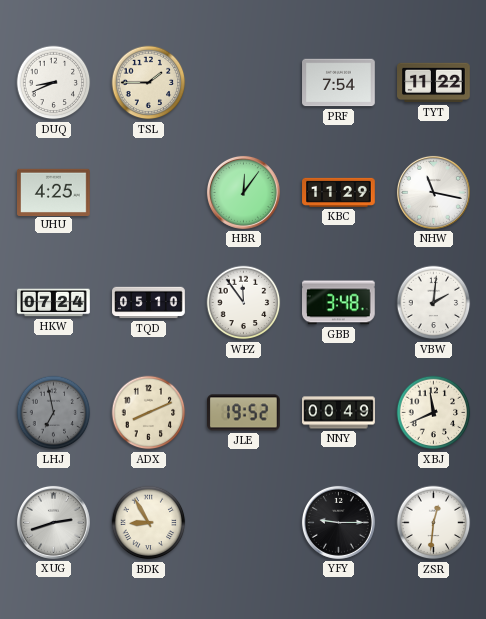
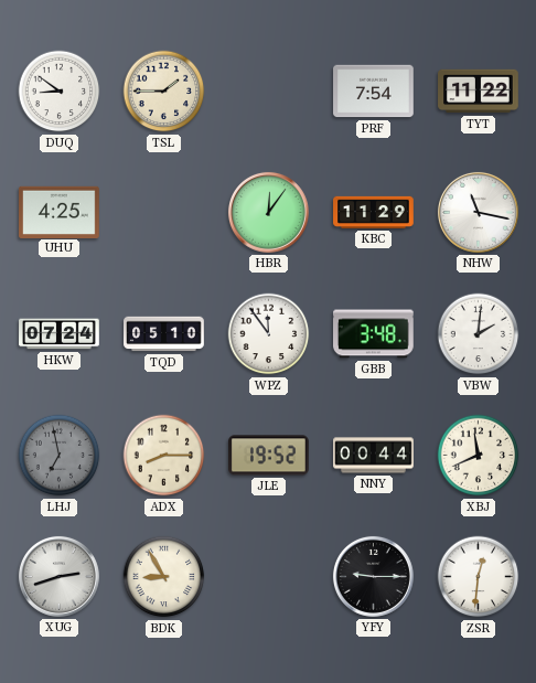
DUQ: 8:41 -> 8:51 (60, 92)
ADX: 8:11 -> 8:15 (164, 456)
NNY: 00:49 -> 00:44 (374, 456)
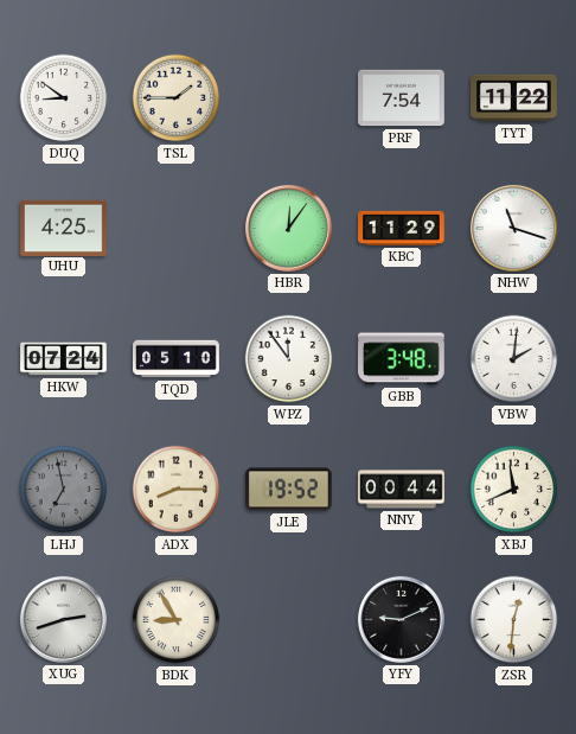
NHW: 11:17 -> 11:18 (513, 228)
YFY: 9:15 -> 9:11 (401, 619)
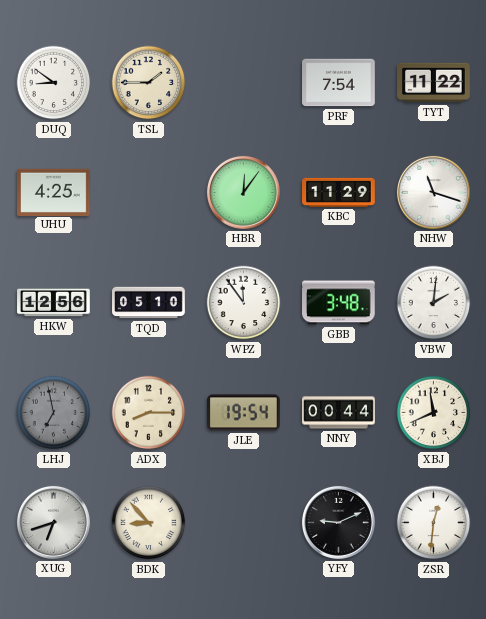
HKW: 07:24 -> 12:56 (54, 303)
JLE: 19:52 -> 19:54 (244, 413)
XUG: 2:42 -> 6:42 (53, 522)
BDK: 8:55 -> 8:53 (149, 523)
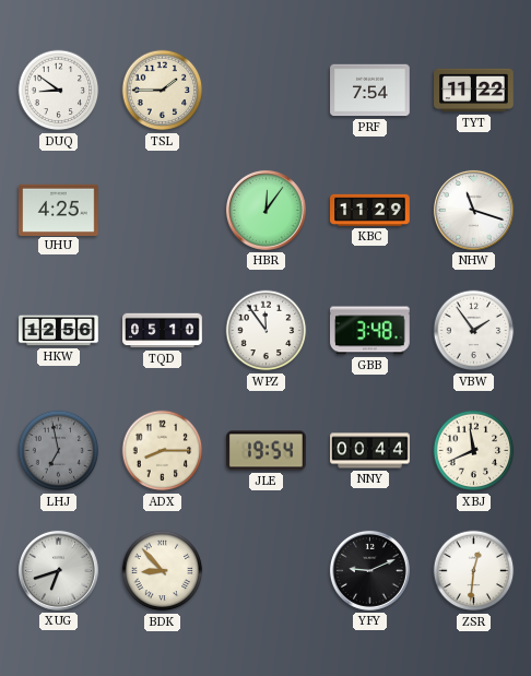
VBW: 2:01 -> 1:54 (474, 331)
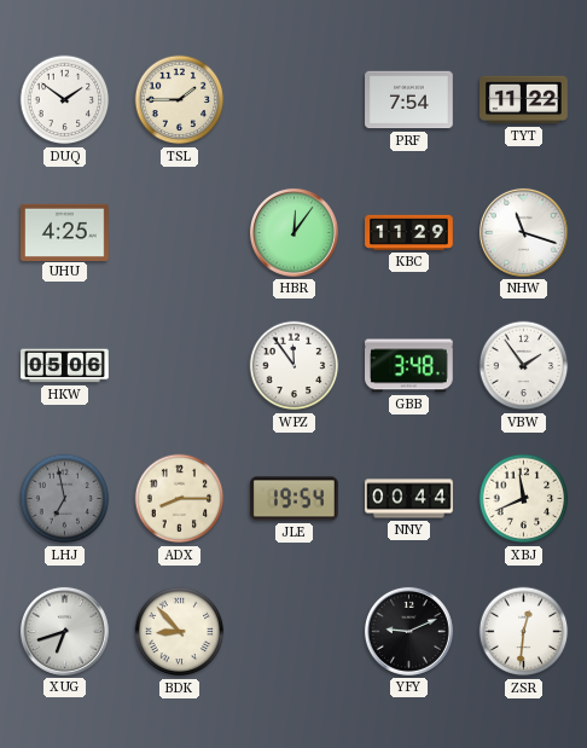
DUQ: 8:51 -> 1:51 (65, 100)
HKW: 12:56 -> 05:06 (65, 366)
TQD: 05:10 -> none (163, 331)
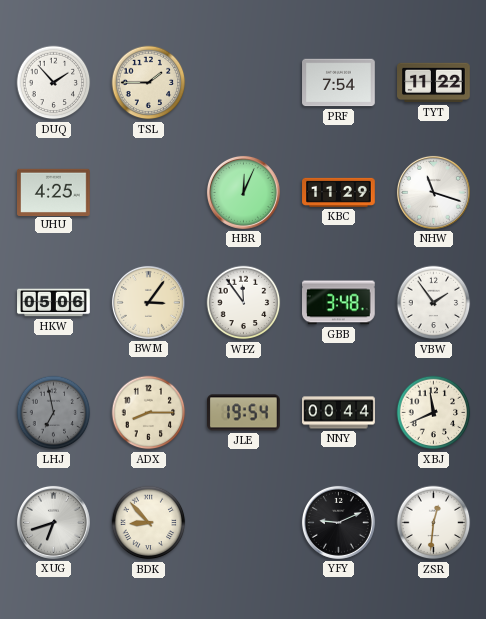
DUQ: 1:51 -> 1:53 (54, 83)
HBR: 12:06 -> 12:04 (243, 192)
BWM: none -> 3:06 (148, 302)
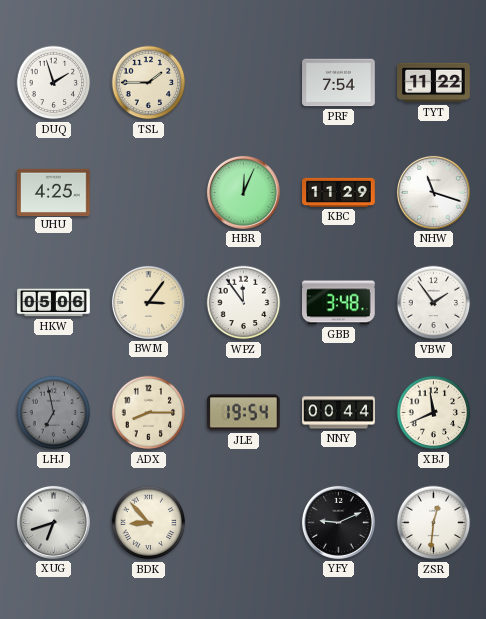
DUQ: 1:53 -> 1:57 (54, 83)
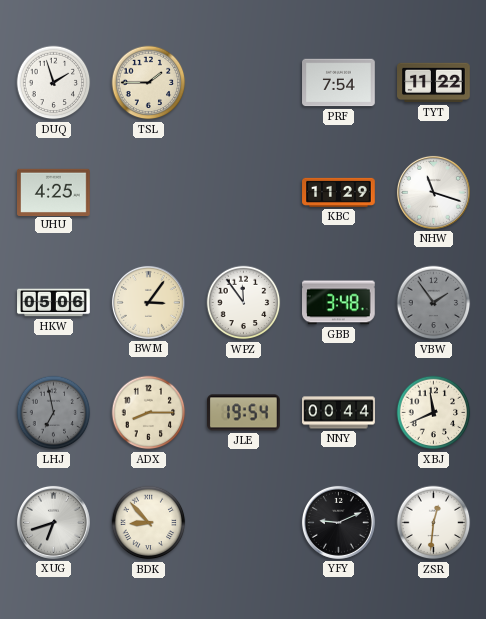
HBR: 12:04 -> none (243, 192)
VBW dial: white -> grey (434, 303)
